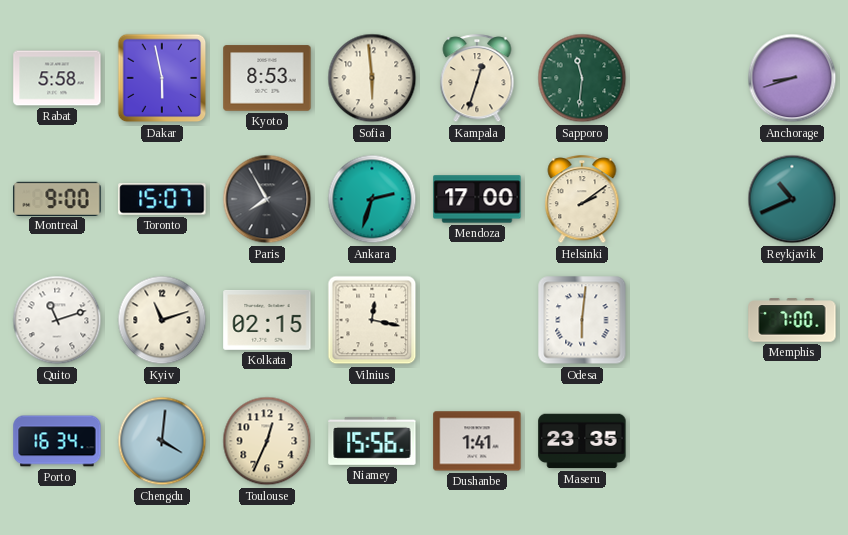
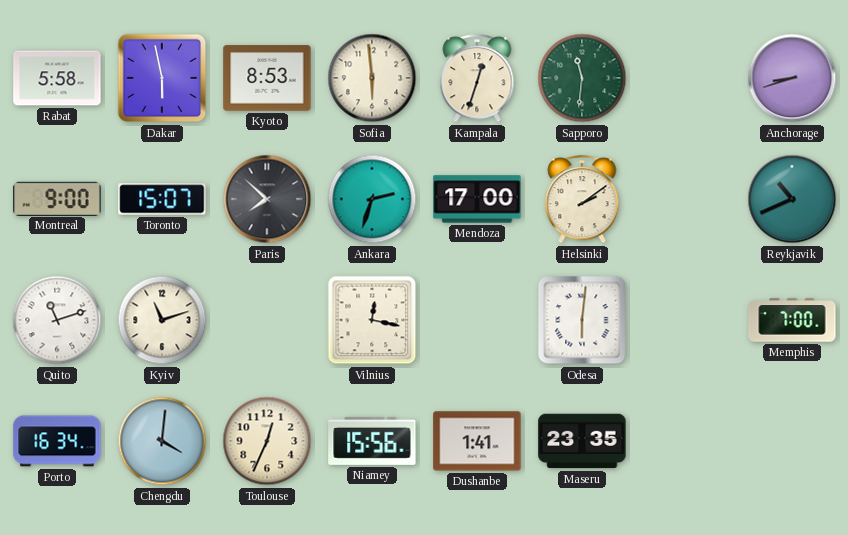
Paris: 7:55 -> 7:52 (267, 199)
Kolkata: 02:15 -> none (267, 320)
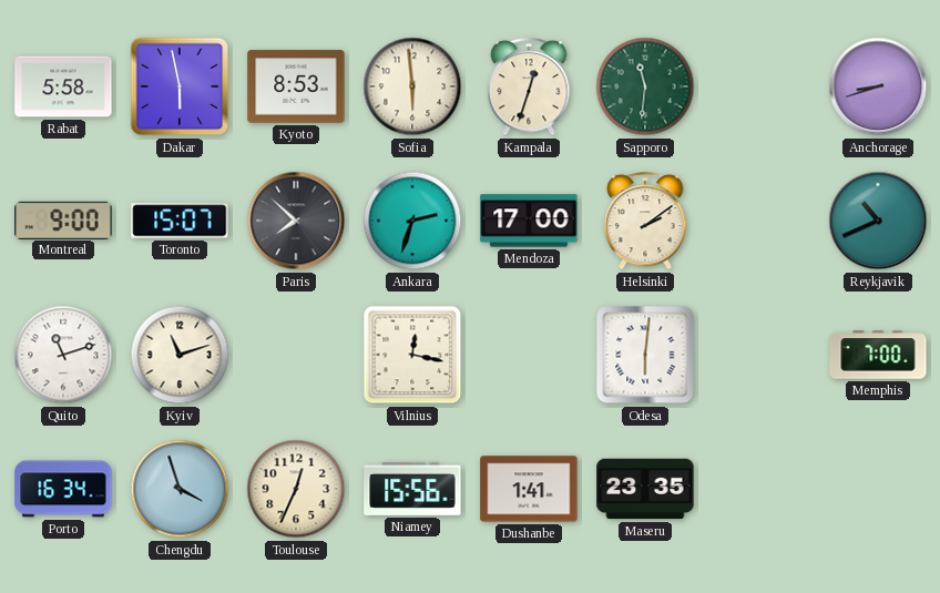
Chengdu: 4:01 -> 3:57 (180, 489)
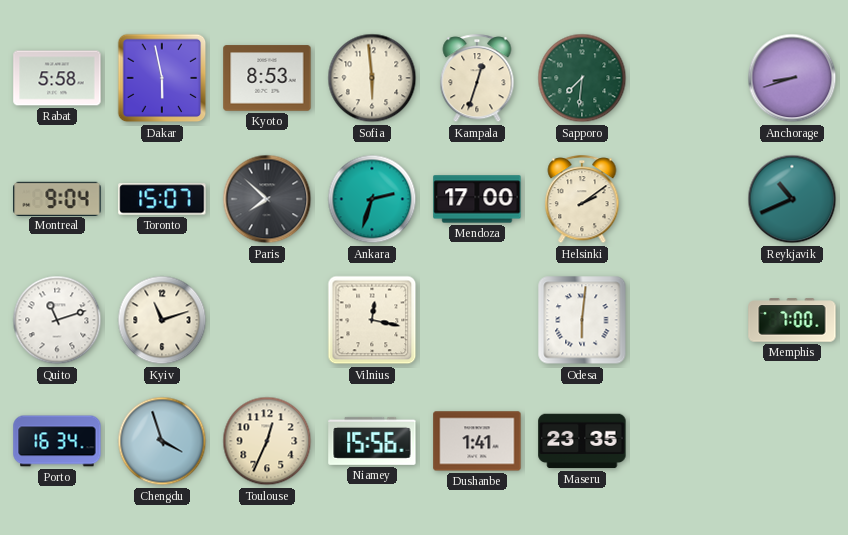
Sapporo: 11:31 -> 7:31 (582, 78)
Montreal: 9:00 -> 9:04 (57, 198)
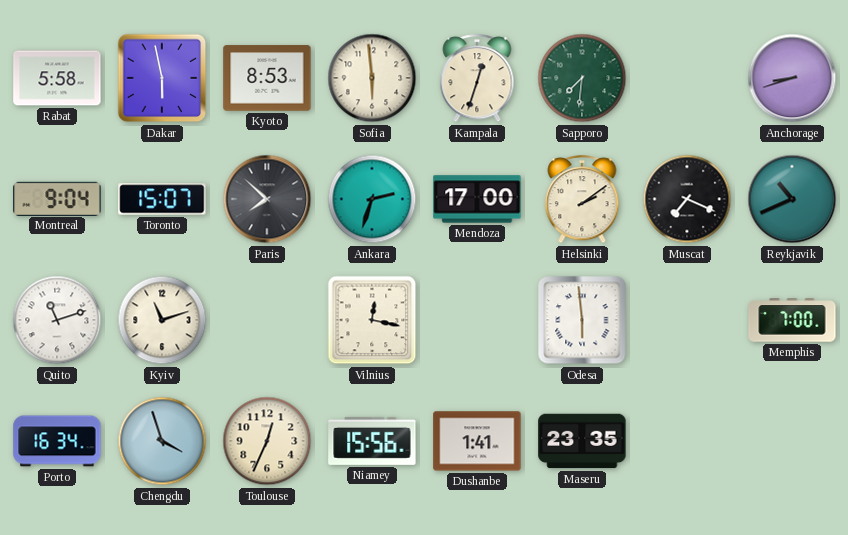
Muscat: none -> 7:19 (687, 199)
Odesa: 6:01 -> 5:59 (582, 320)
